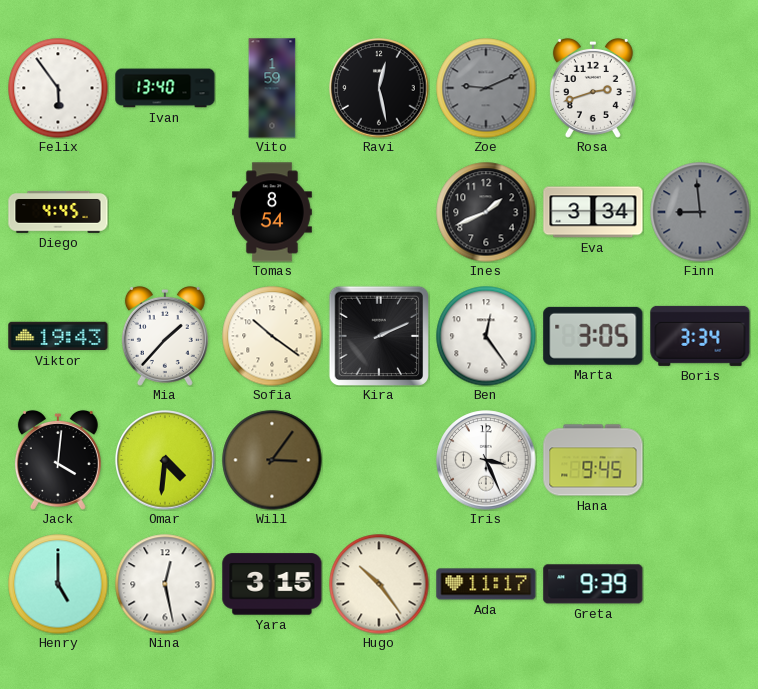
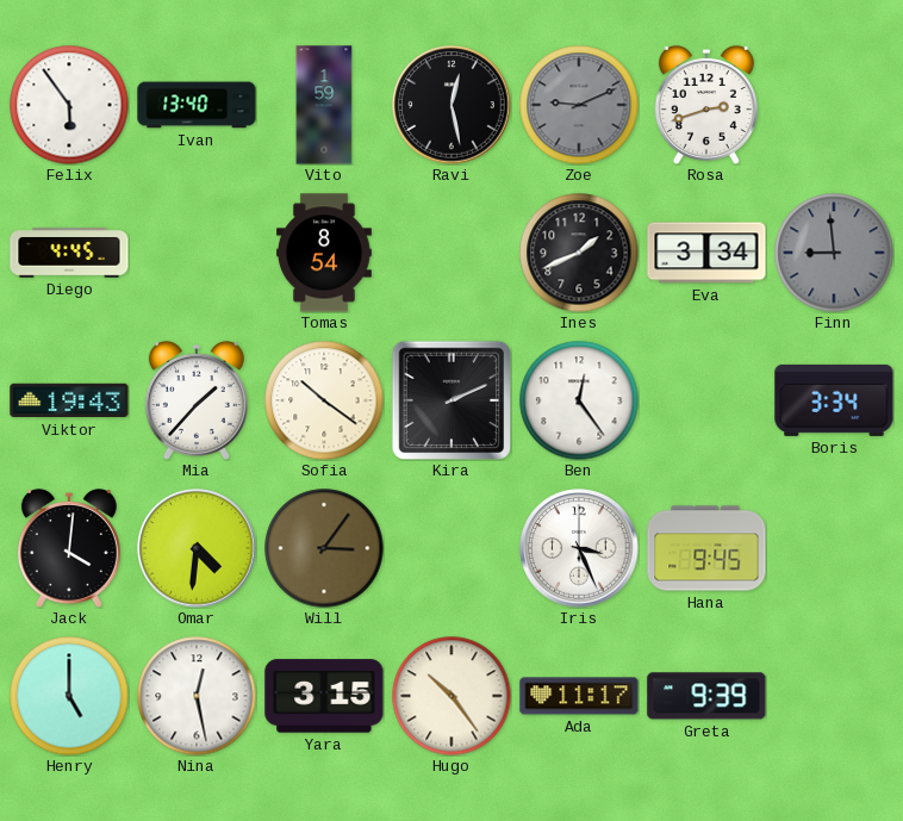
Marta: 3:05 -> none (593, 336)
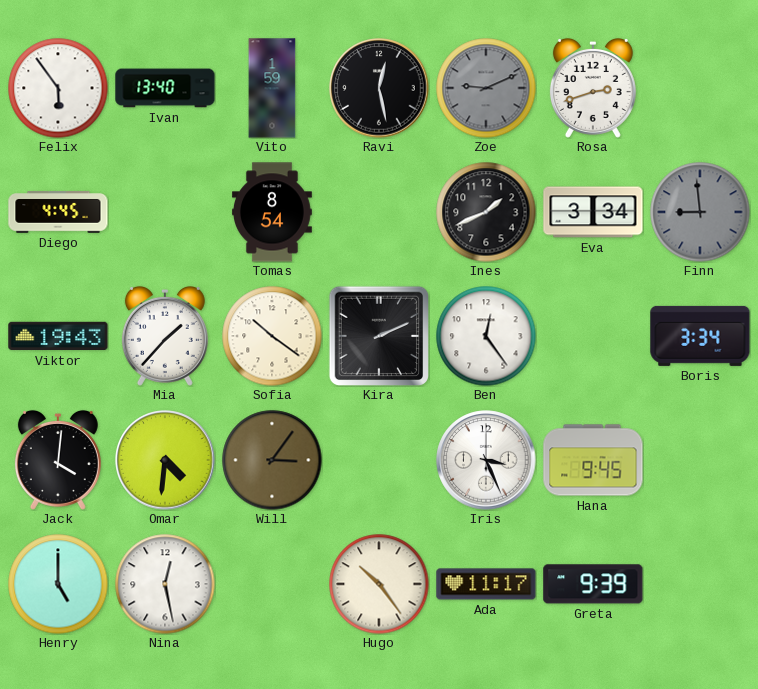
Yara: 3:15 -> none (324, 696)
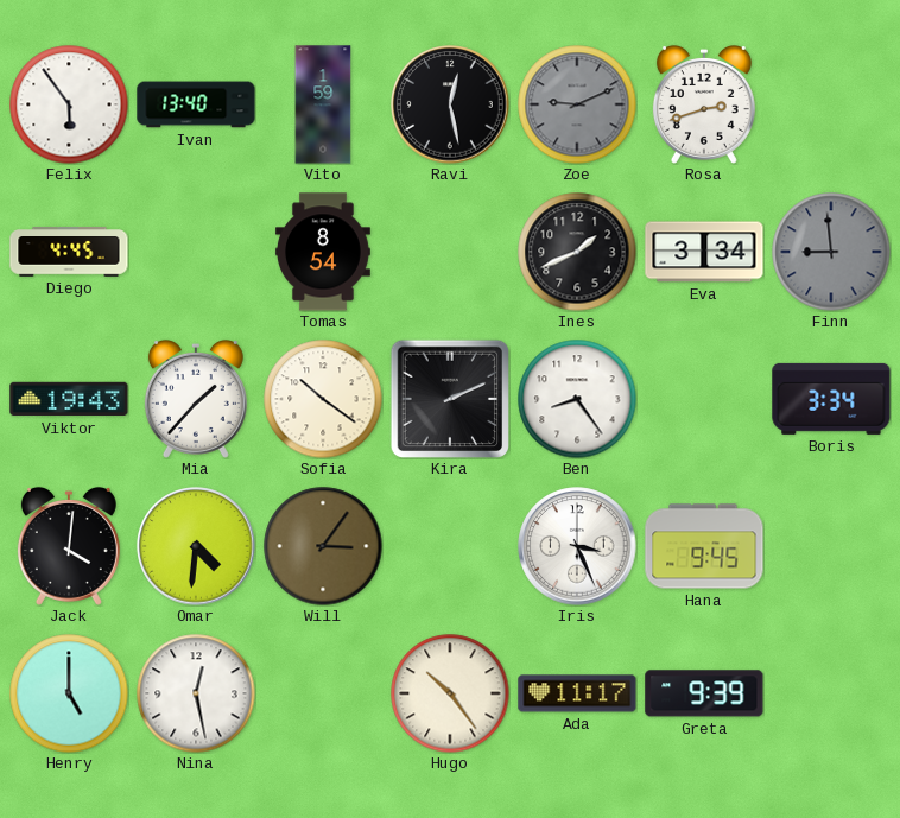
Ben: 12:24 -> 8:24 (577, 399)
